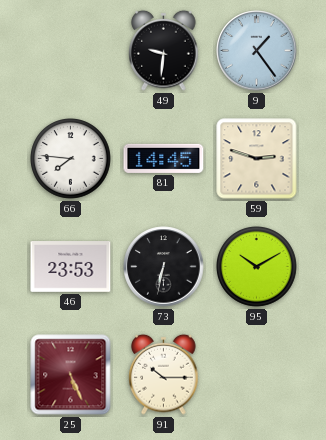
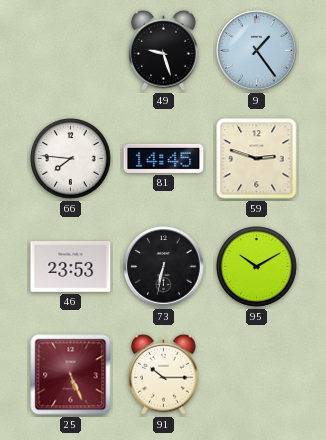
49: 9:31 -> 9:27 (164, 50)
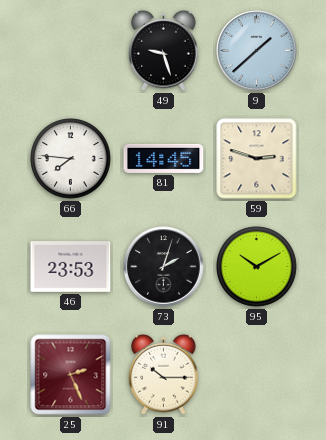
9: 1:24 -> 1:38 (257, 51)
73: 6:32 -> 2:03 (164, 267)
25: 5:26 -> 2:26 (71, 375)
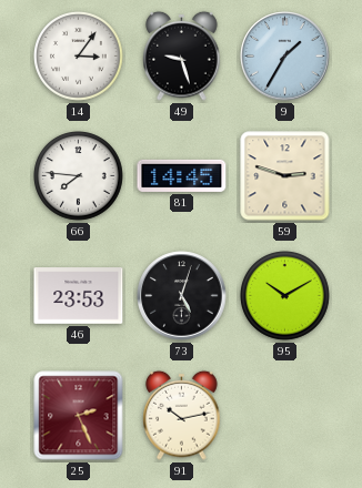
14: none -> 3:06 (79, 57)
9: 1:38 -> 1:35 (285, 57)
73: 2:03 -> 5:03 (182, 296)
91: 10:15 -> 10:13 (182, 415)
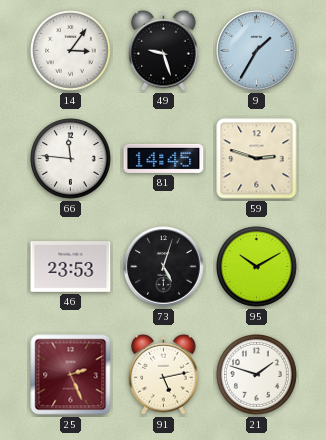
66: 7:46 -> 11:46 (71, 159)
91: 10:13 -> 5:13 (164, 374)
21: none -> 1:48 (257, 375)
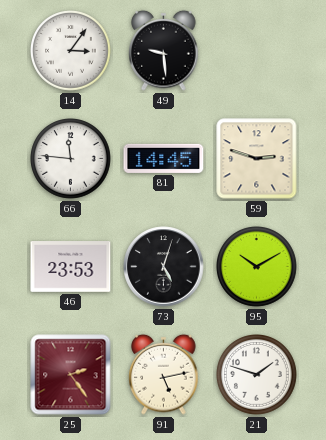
49: 9:27 -> 9:29 (164, 50)
9: 1:35 -> none (257, 51)
25: 2:26 -> 2:24 (71, 375)
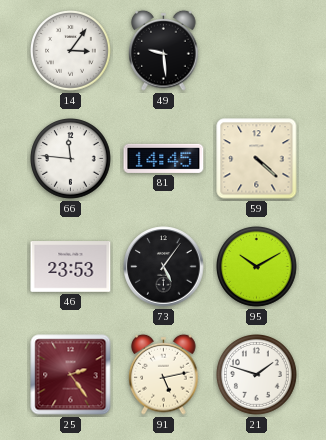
59: 2:48 -> 4:22 (257, 159)
73: 5:03 -> 5:06 (164, 267)
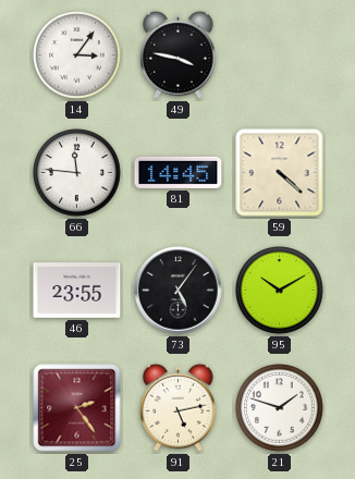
49: 9:29 -> 3:47 (179, 54)
46: 23:53 -> 23:55 (77, 291)
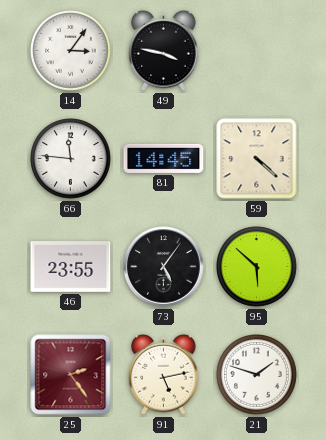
95: 10:10 -> 5:52 (257, 267)
